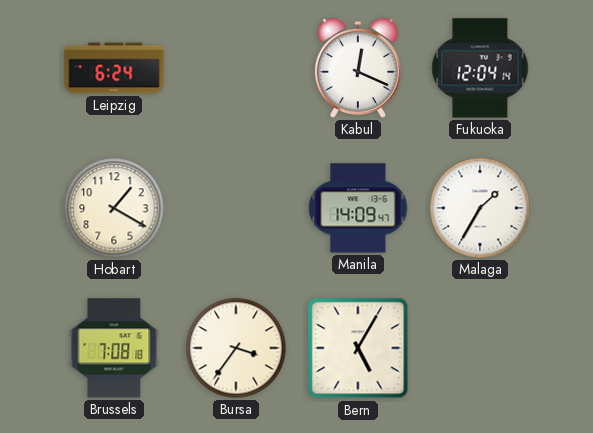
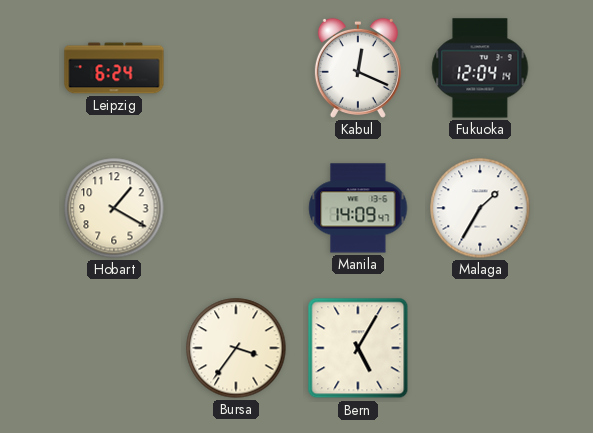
Brussels: 7:08 -> none (114, 348)
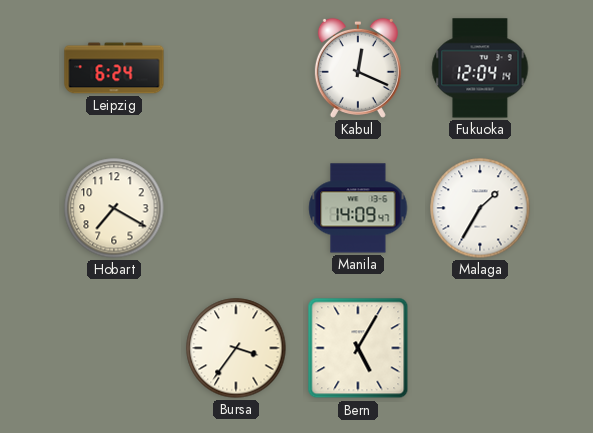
Hobart: 1:20 -> 7:20 (114, 208)
